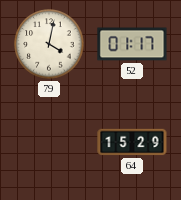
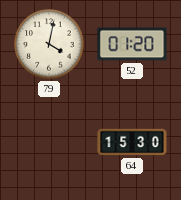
52: 01:17 -> 01:20 (132, 44)
64: 15:29 -> 15:30 (132, 142)
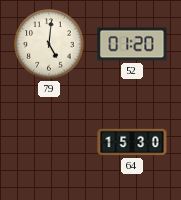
79: 4:02 -> 5:01 (49, 44)
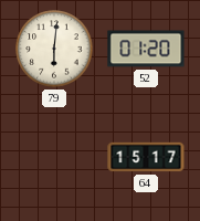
79: 5:01 -> 6:01 (54, 49)
64: 15:30 -> 15:17 (146, 157)
